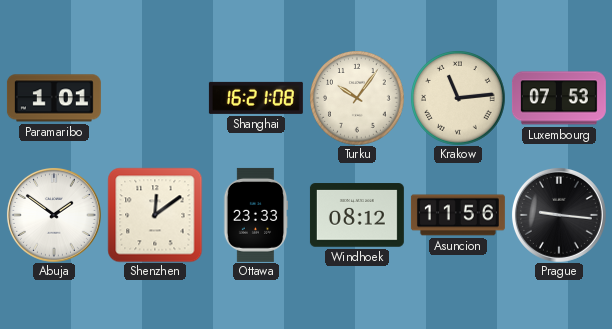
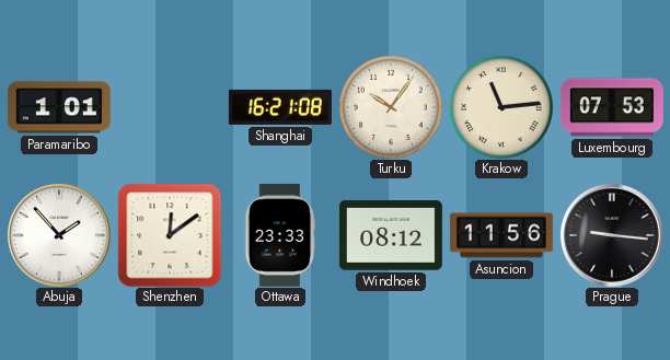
Abuja: 1:51 -> 1:53 (59, 235)
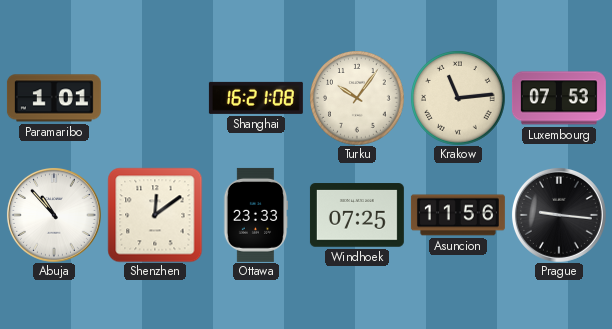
Abuja: 1:53 -> 10:53 (54, 215)
Windhoek: 08:12 -> 07:25 (357, 215)
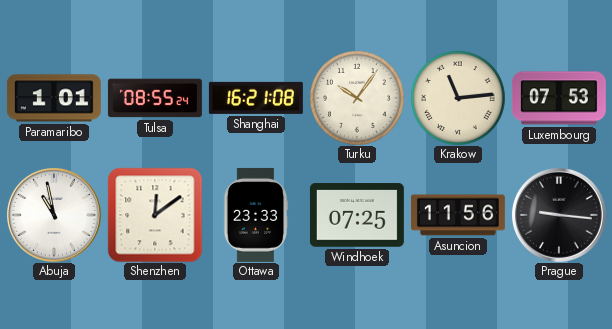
Tulsa: none -> 08:55 (155, 98)
Abuja: 10:53 -> 10:58 (54, 215)
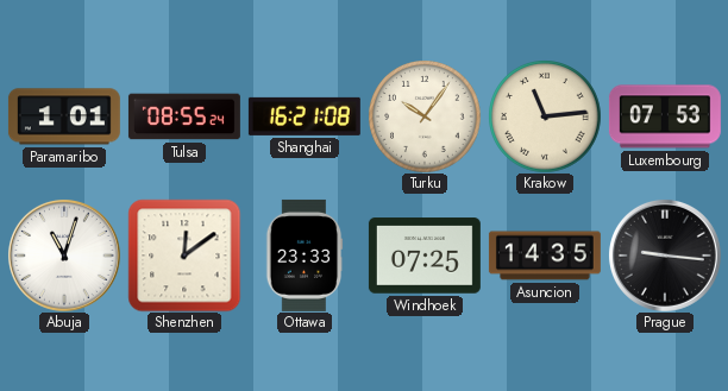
Abuja: 10:58 -> 11:03 (64, 256)
Asuncion: 11:56 -> 14:35 (545, 256)
